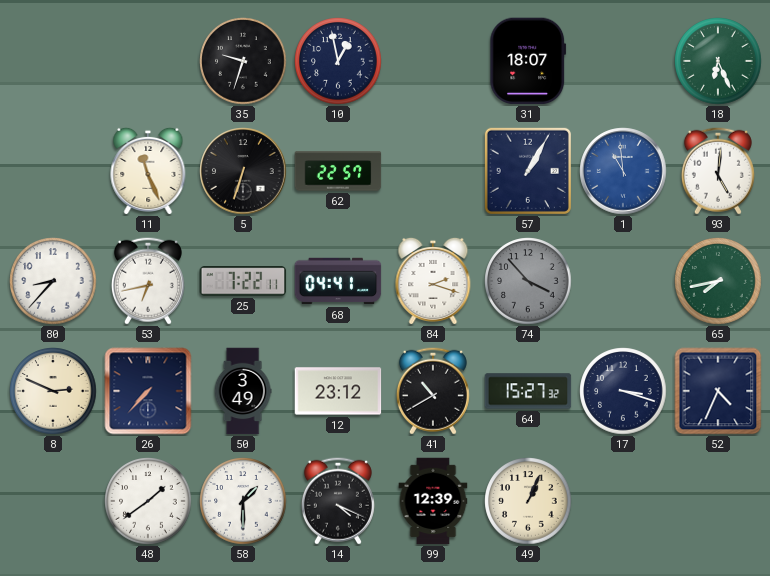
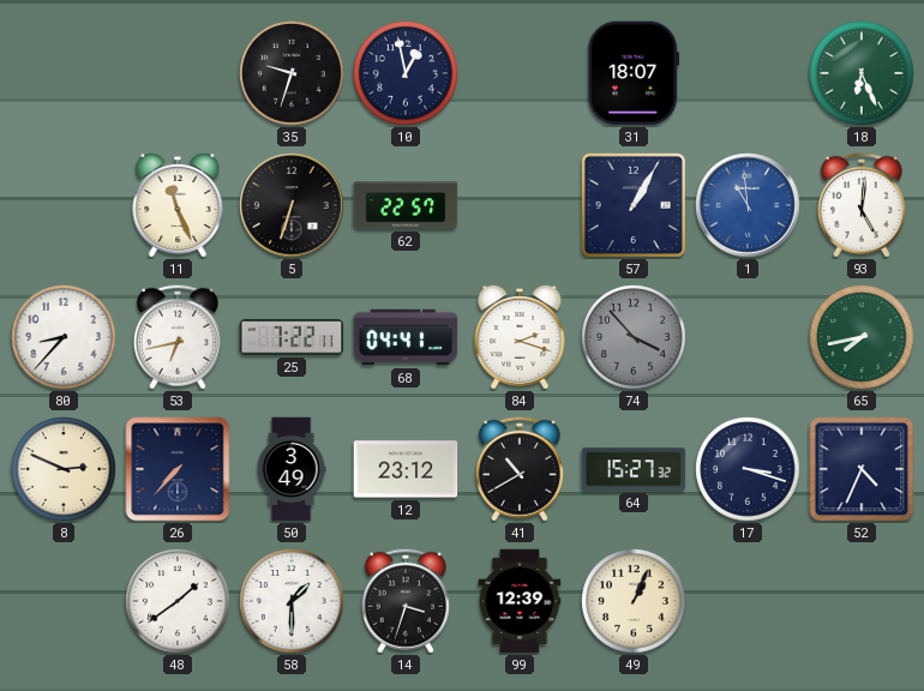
14: 4:19 -> 3:33 (406, 601)
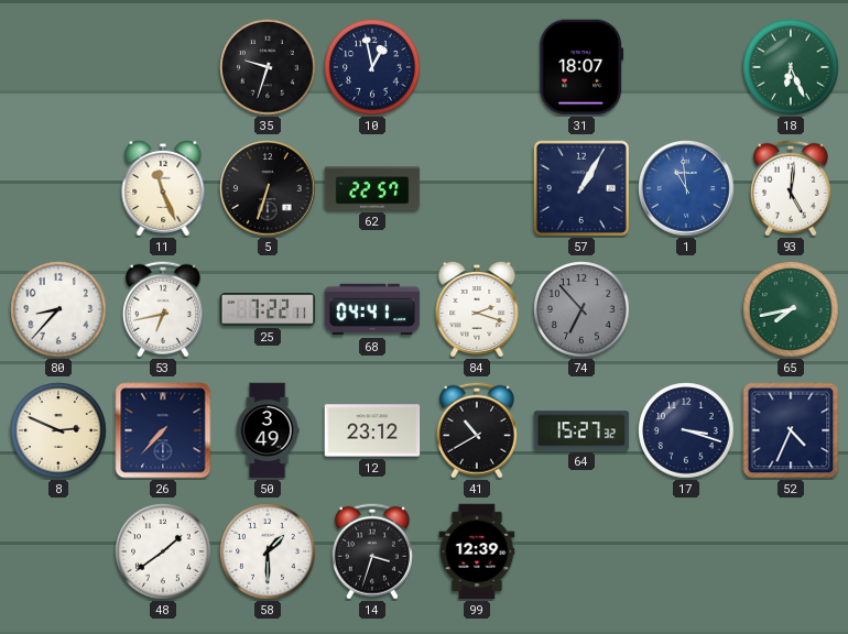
74: 3:53 -> 6:53 (581, 309)
49: 1:04 -> none (634, 601)
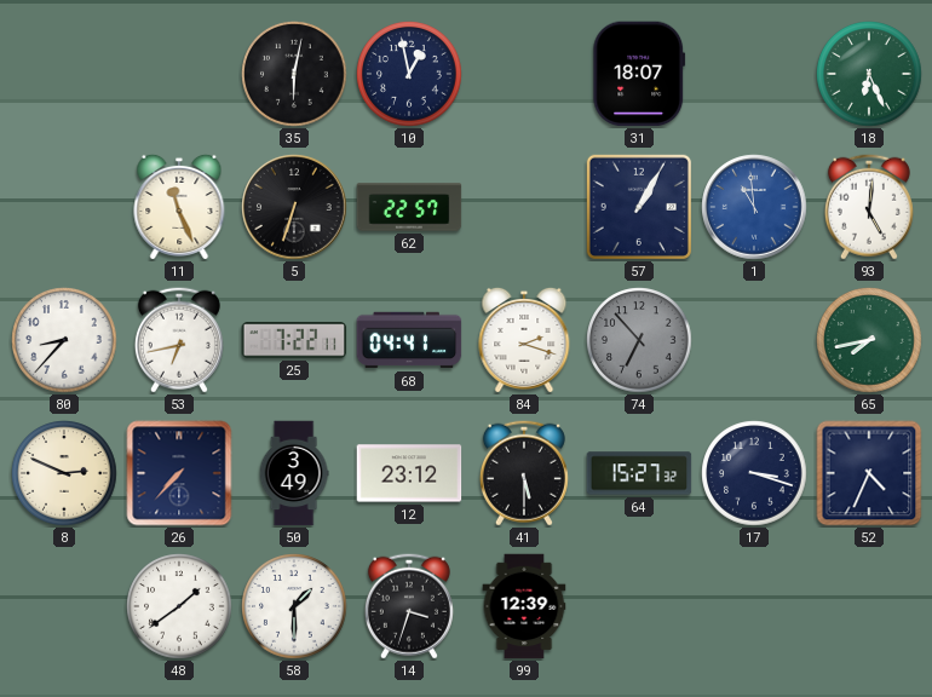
35: 9:33 -> 6:02 (294, 74)
41: 10:40 -> 5:30 (524, 473)
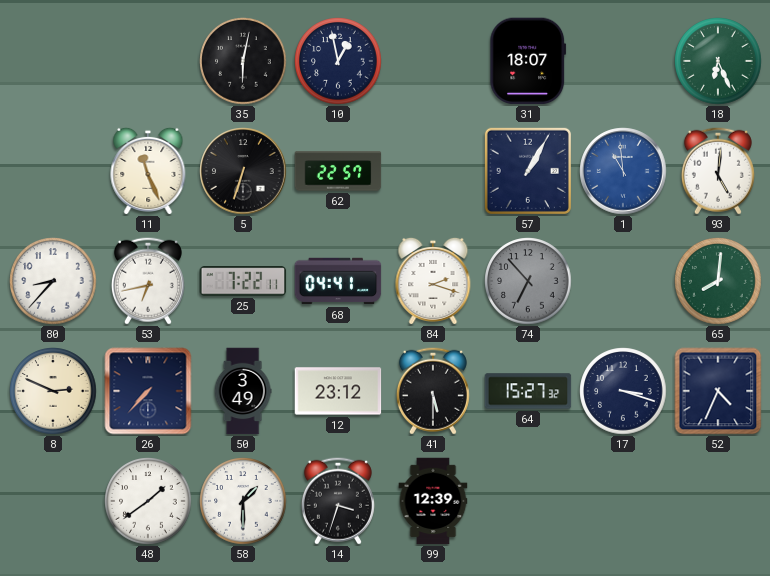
65: 7:43 -> 8:01 (718, 281)
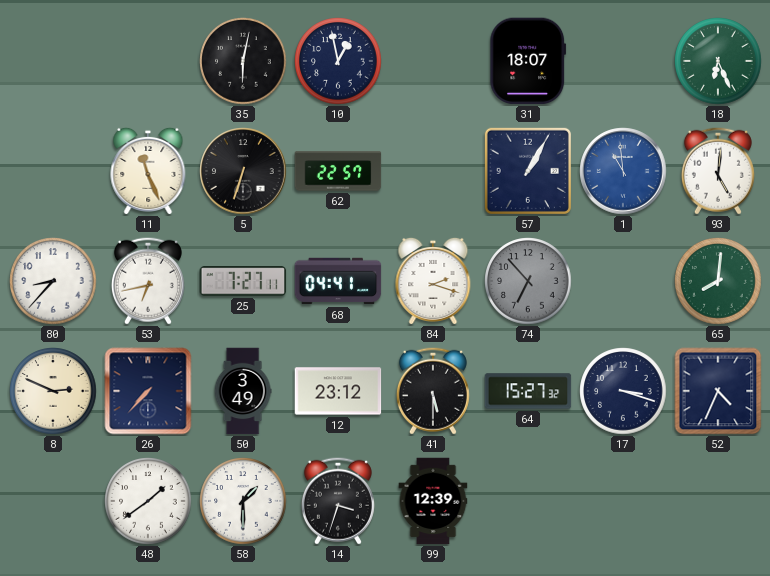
25: 7:22 -> 7:27 (243, 281)
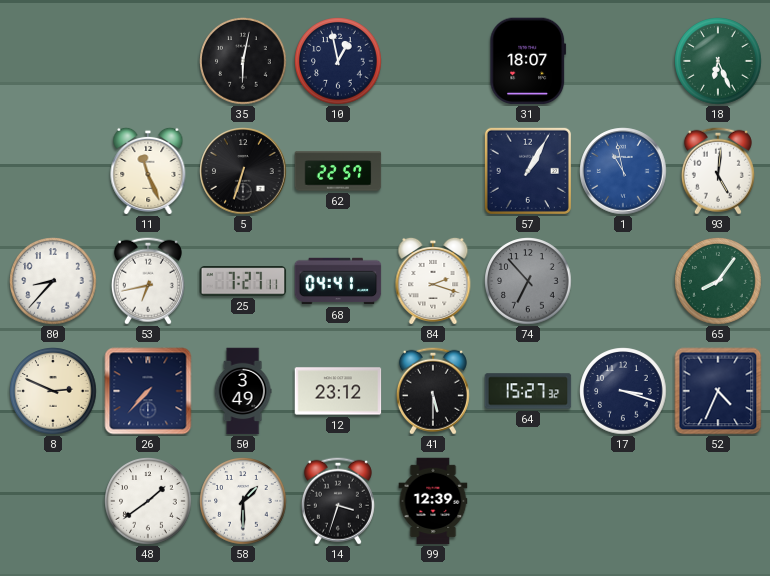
1: 10:59 -> 10:58 (623, 171)
65: 8:01 -> 8:06 (718, 281)
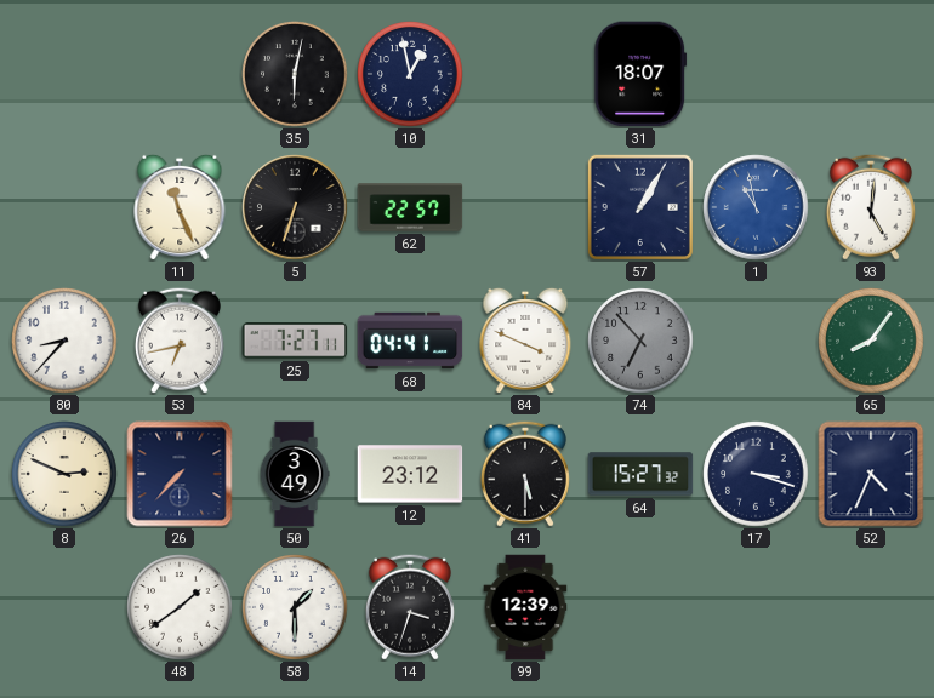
18: 6:26 -> none (718, 61)
84: 2:18 -> 3:49 (525, 339)
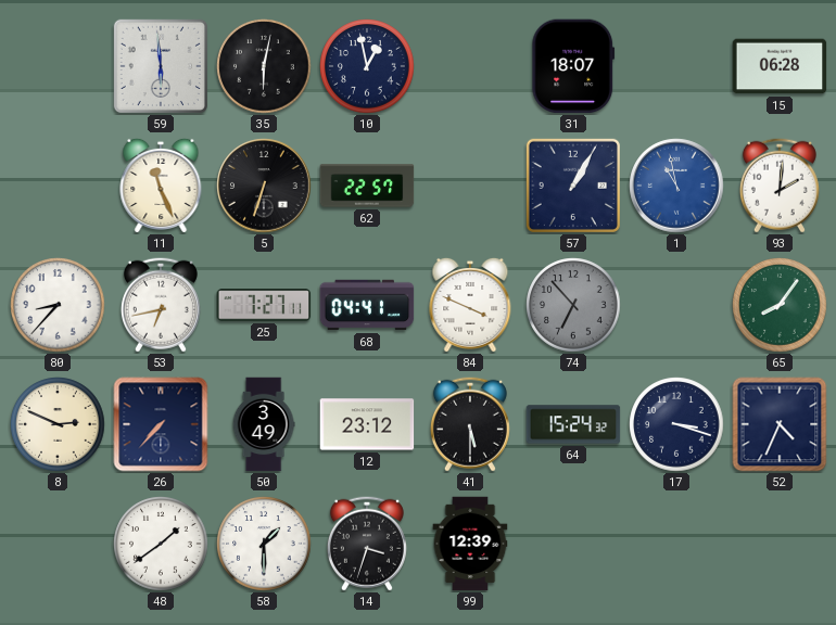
59: none -> 5:59 (161, 66)
15: none -> 06:28 (780, 66)
93: 5:01 -> 2:01 (780, 186)
64: 15:27 -> 15:24 (573, 424)
